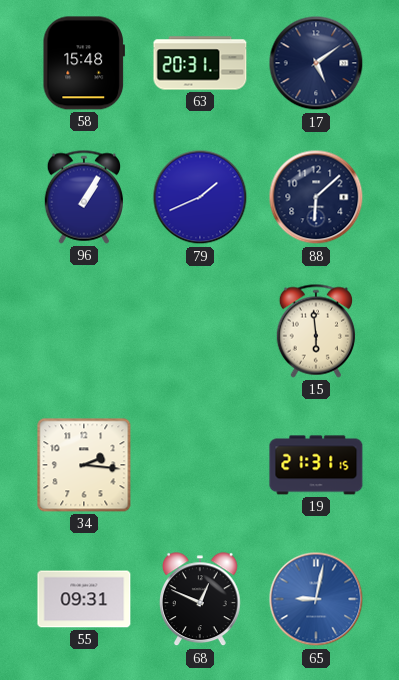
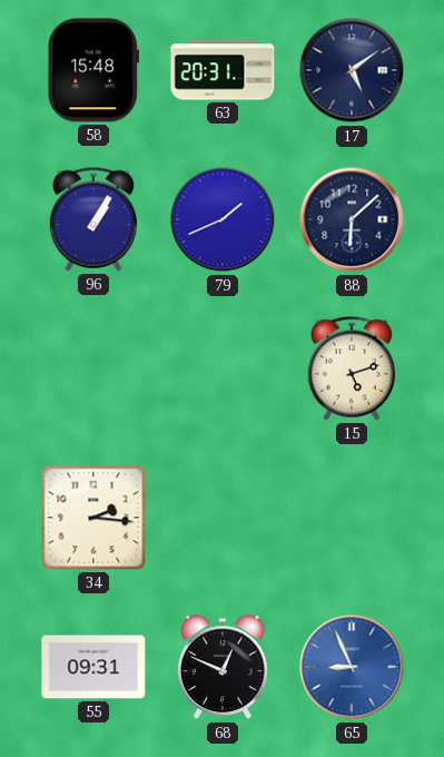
15: 5:59 -> 5:12 (351, 368)
19: 21:31 -> none (316, 465)
65: 9:02 -> 8:56 (352, 667)
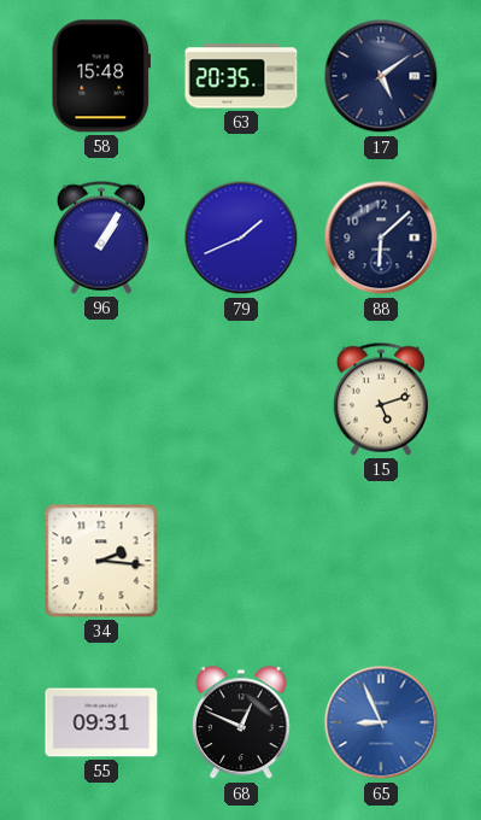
63: 20:31 -> 20:35 (241, 76)
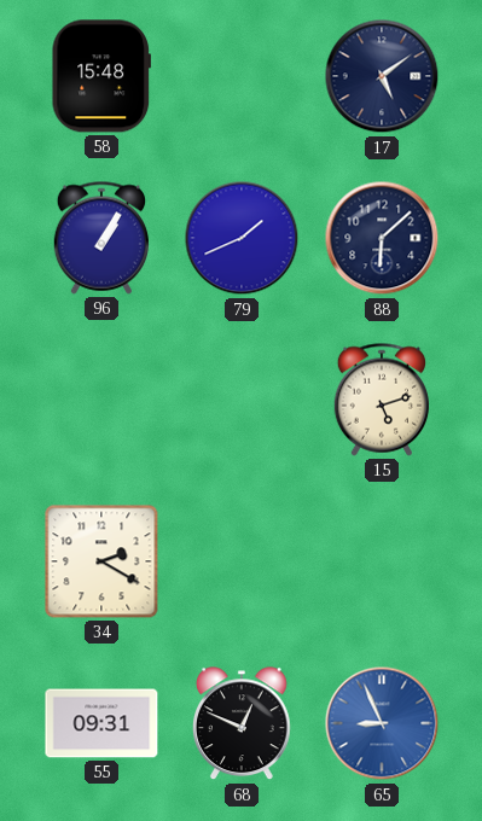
63: 20:35 -> none (241, 76)
34: 2:16 -> 2:20 (101, 561)
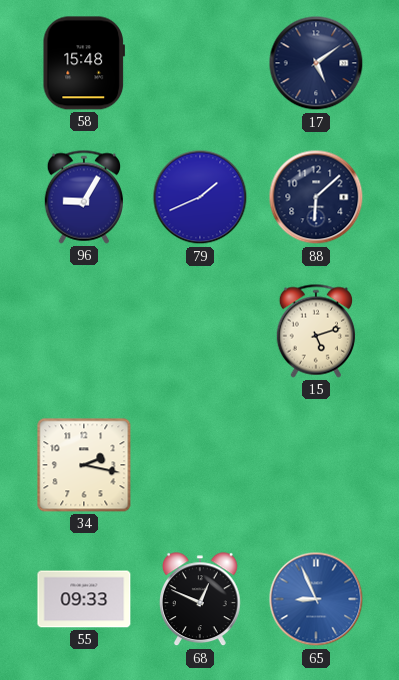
96: 1:05 -> 9:05 (83, 197)
34: 2:20 -> 2:17 (84, 465)
55: 09:31 -> 09:33 (84, 599)
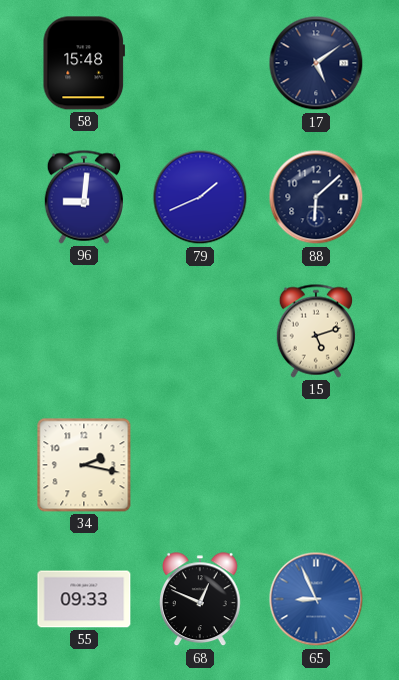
96: 9:05 -> 9:01 (83, 197)
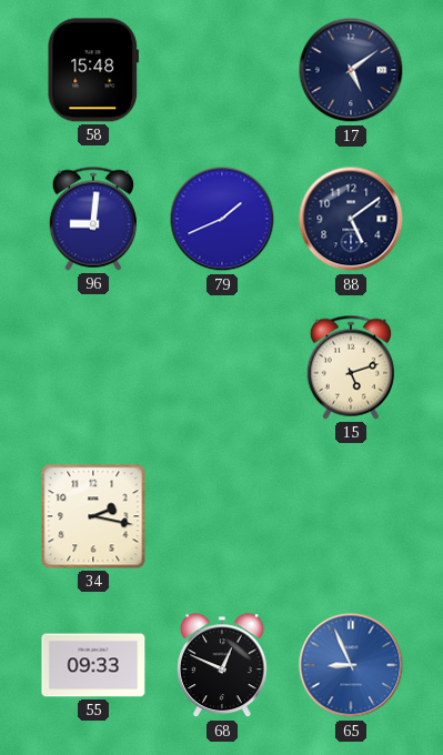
88: 6:08 -> 5:09 (351, 219)
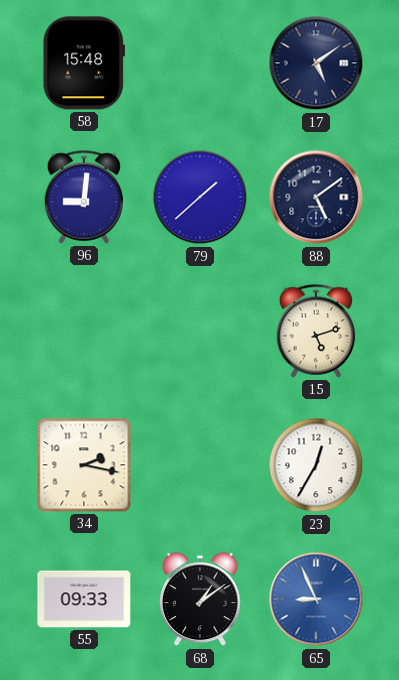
79: 1:41 -> 1:38 (200, 197)
23: none -> 12:35 (316, 465)
68: 12:49 -> 1:09 (201, 600)
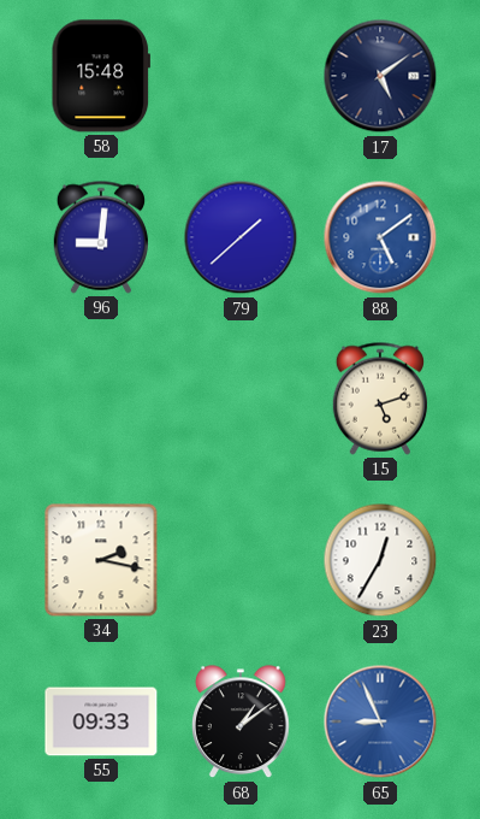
88 dial: navy -> blue (380, 237)
